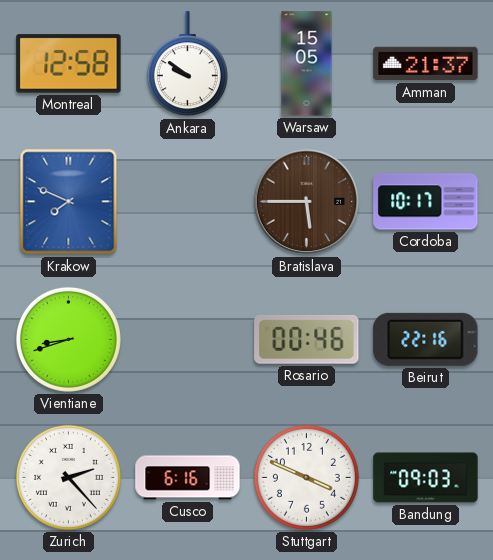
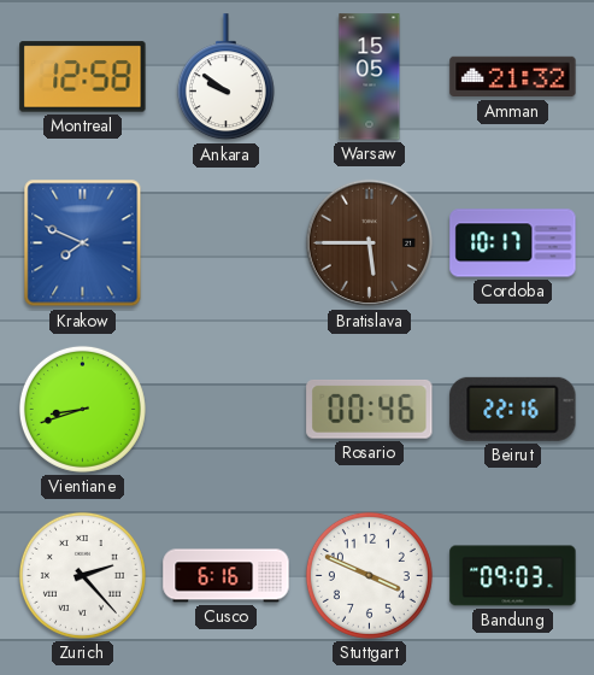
Amman: 21:37 -> 21:32 (513, 77)
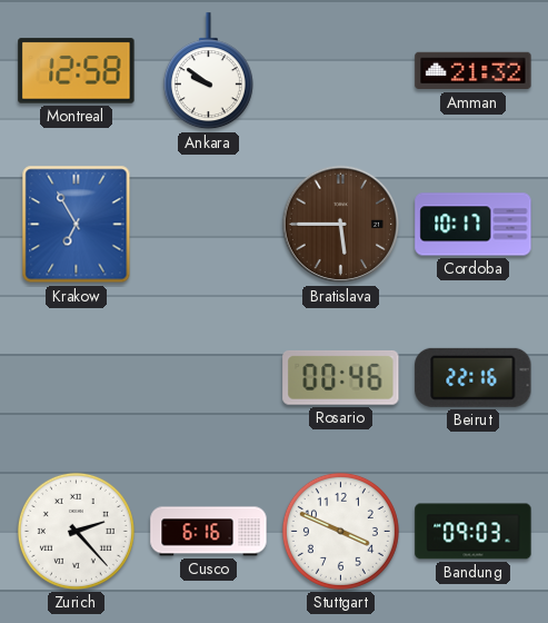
Warsaw: 15:05 -> none (370, 77)
Krakow: 7:49 -> 6:55 (77, 225)
Vientiane: 8:42 -> none (82, 409)
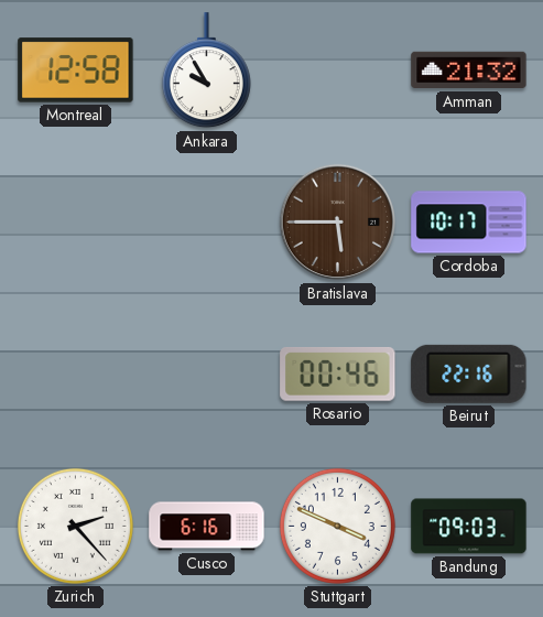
Ankara: 9:51 -> 9:55 (206, 71)
Krakow: 6:55 -> none (77, 225)
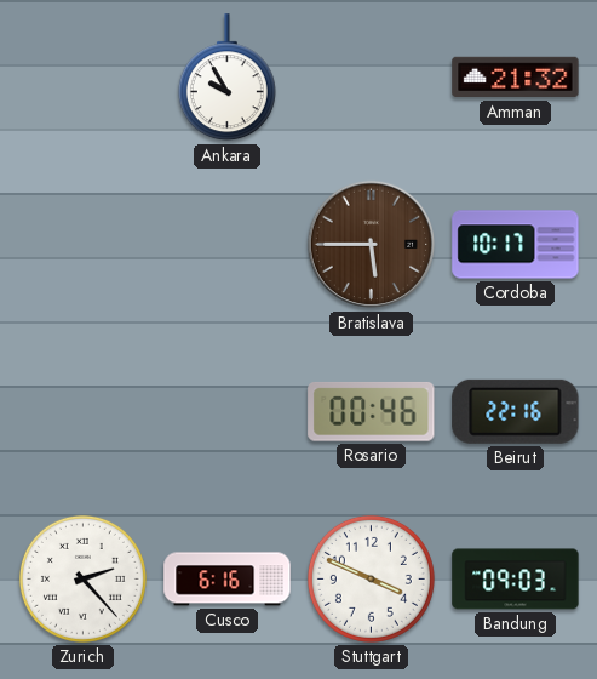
Montreal: 12:58 -> none (76, 71)
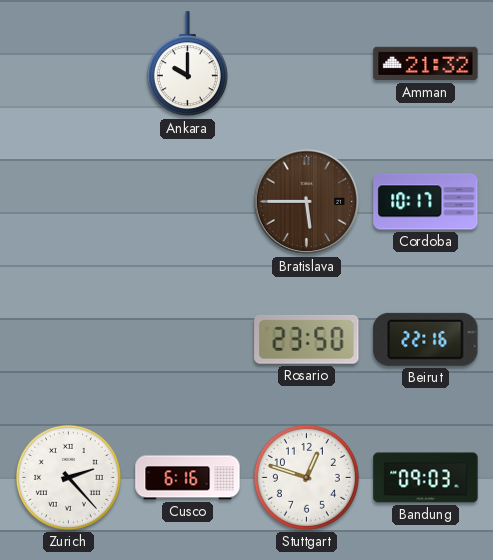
Ankara: 9:55 -> 10:00 (187, 64)
Rosario: 00:46 -> 23:50 (307, 339)
Stuttgart: 3:49 -> 12:48 (306, 477)
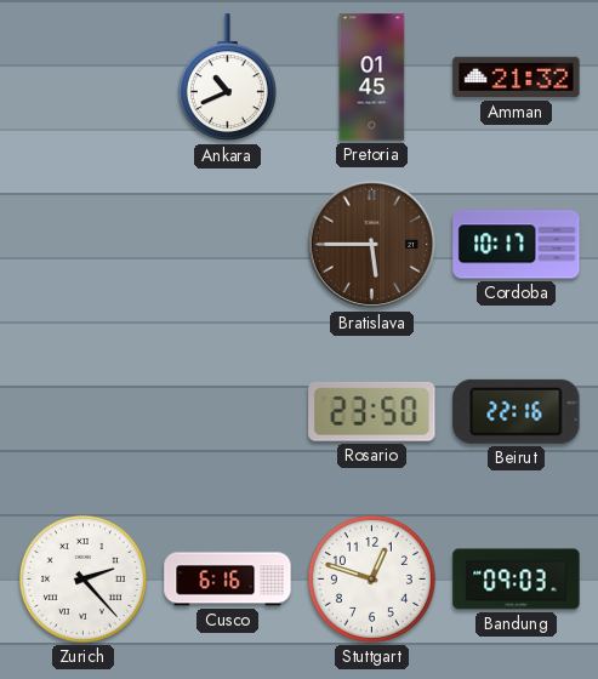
Ankara: 10:00 -> 10:41 (227, 78)
Pretoria: none -> 01:45 (372, 78)
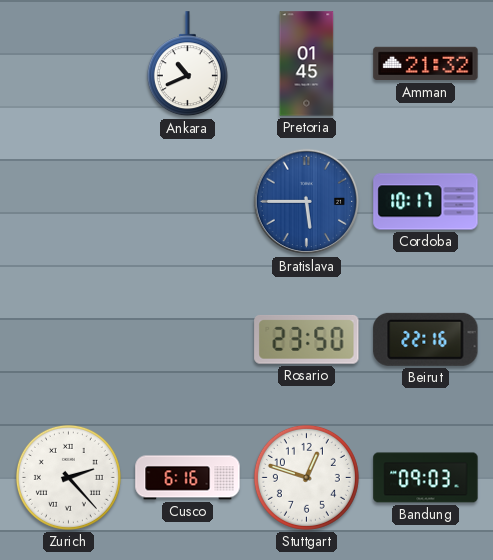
Bratislava dial: brown -> blue (307, 202)
